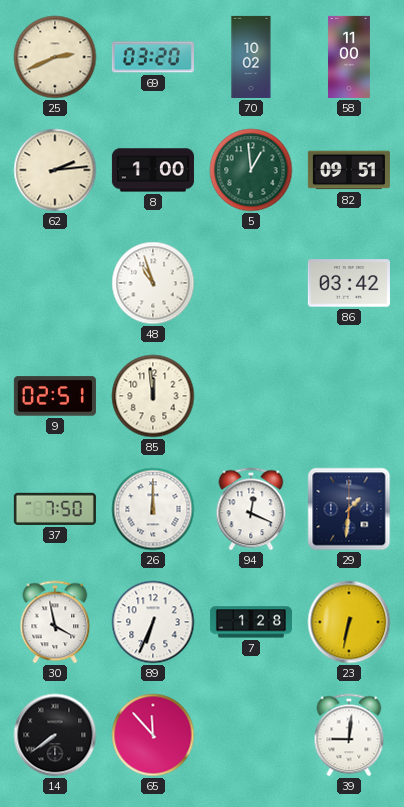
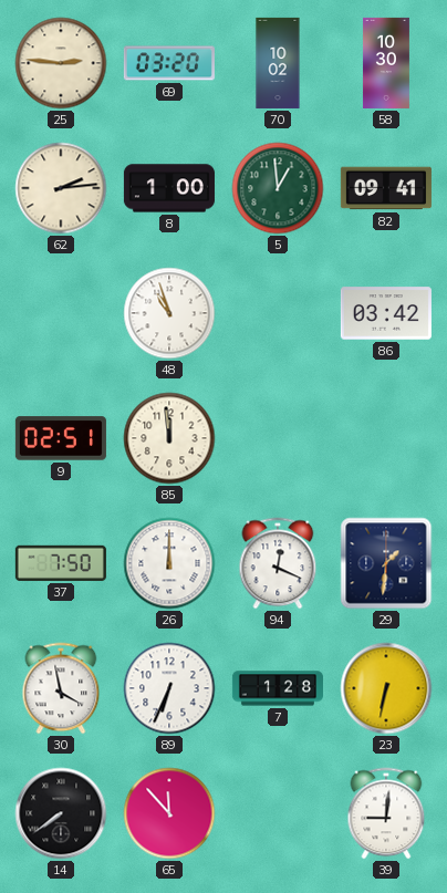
25: 2:41 -> 2:46 (61, 63)
58: 11:00 -> 10:30 (386, 63)
82: 09:51 -> 09:41 (386, 188)
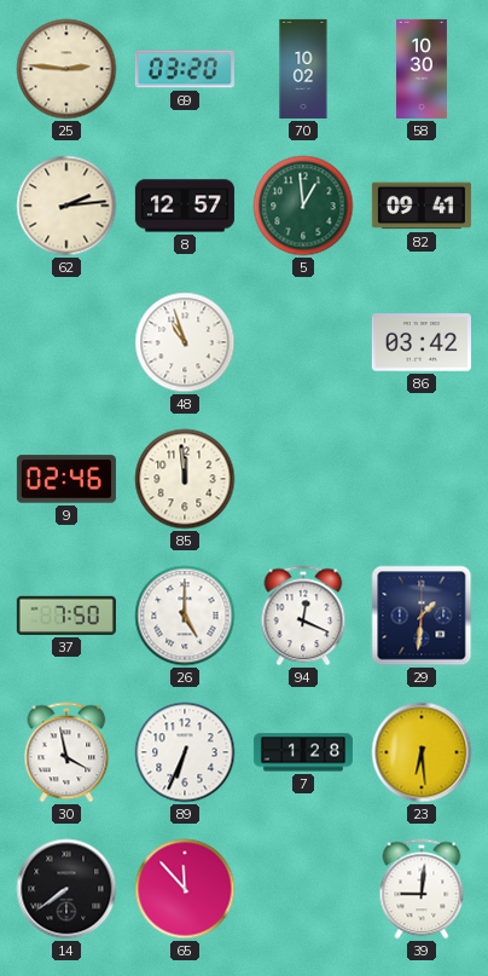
8: 1:00 -> 12:57 (185, 206)
9: 02:51 -> 02:46 (66, 479)
26: 12:00 -> 5:00 (185, 616)
23: 6:32 -> 6:29 (422, 752)
